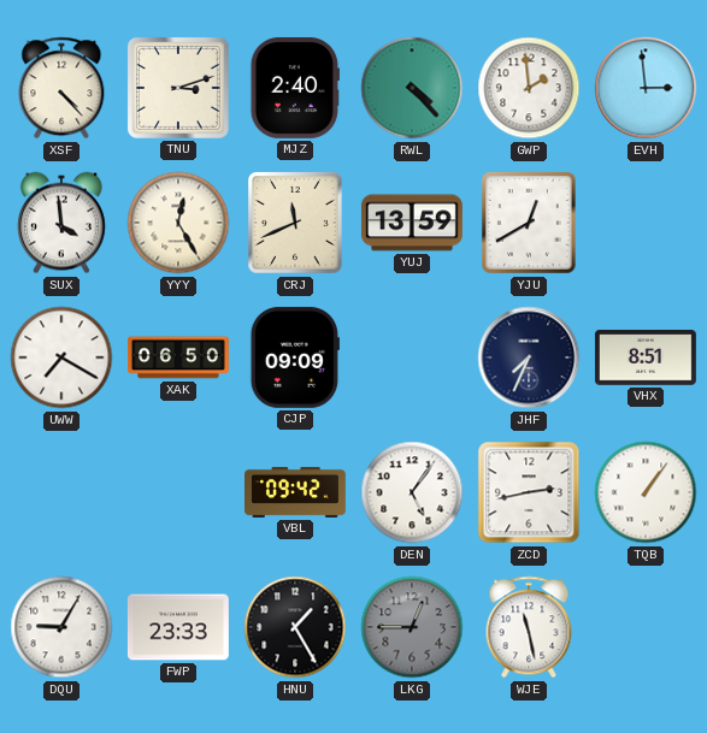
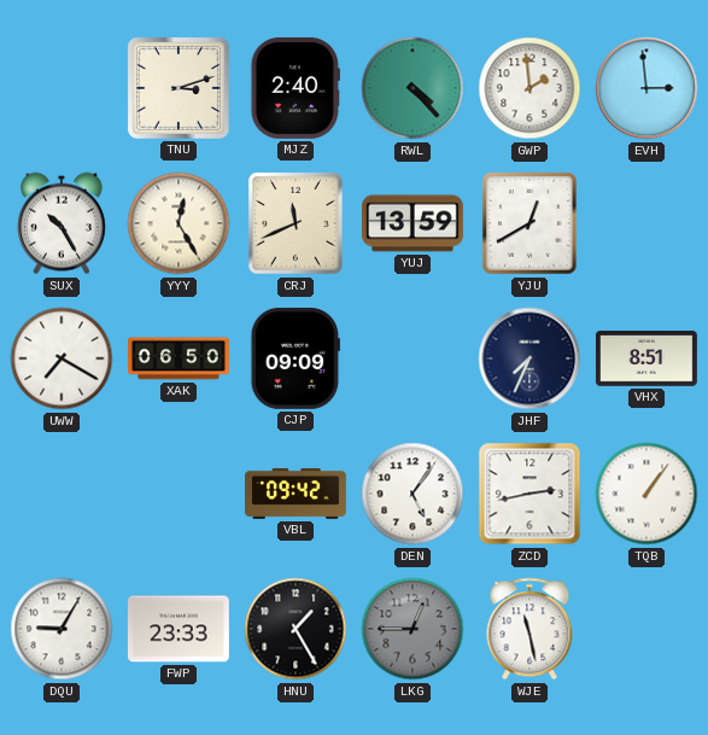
XSF: 4:23 -> none (61, 88)
SUX: 3:59 -> 10:25 (62, 223)
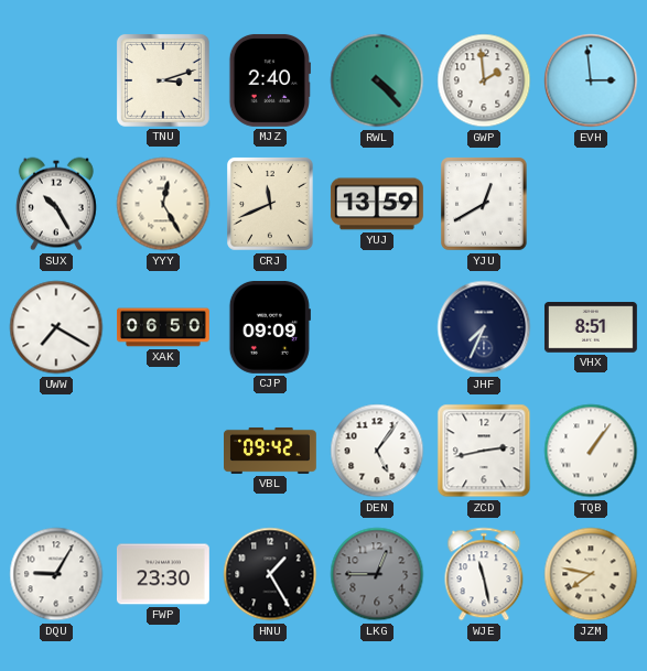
FWP: 23:33 -> 23:30 (163, 574)
JZM: none -> 7:47 (591, 574)
